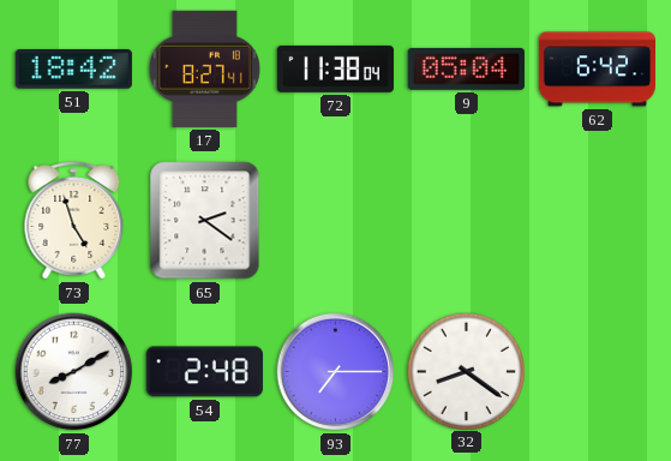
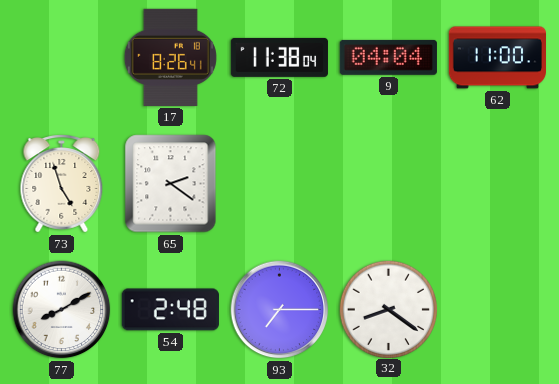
51: 18:42 -> none (73, 70)
17: 8:27 -> 8:26 (170, 57)
9: 05:04 -> 04:04 (388, 57)
62: 6:42 -> 11:00 (497, 58)
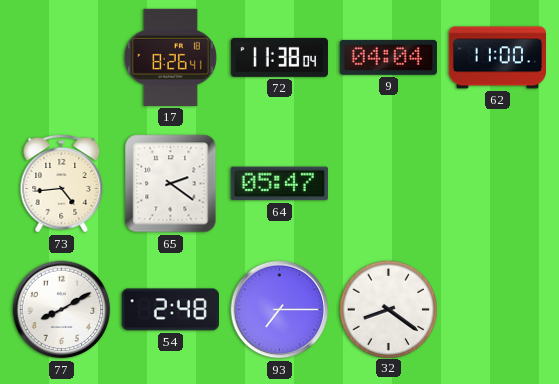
73: 4:57 -> 4:44 (62, 184)
64: none -> 05:47 (279, 184)
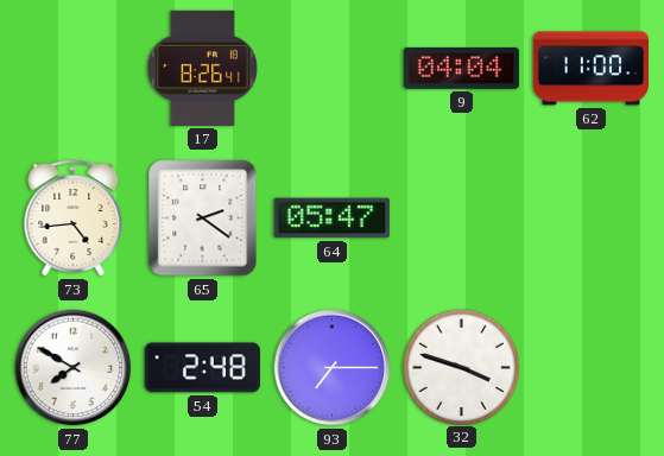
72: 11:38 -> none (279, 57)
77: 8:10 -> 7:50 (74, 368)
32: 8:21 -> 3:48 (461, 367)
